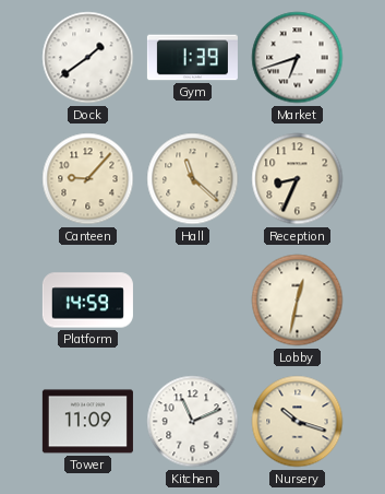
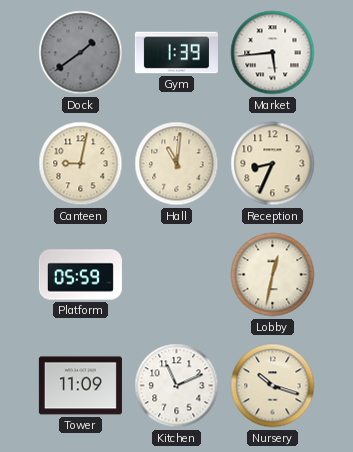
Dock dial: white -> grey (81, 53)
Market: 6:42 -> 5:44 (273, 53)
Canteen: 9:07 -> 9:02 (81, 164)
Hall: 11:22 -> 11:01 (177, 164)
Platform: 14:59 -> 05:59 (80, 275)
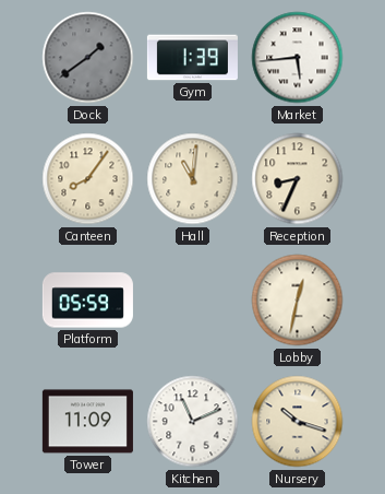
Canteen: 9:02 -> 8:06 (88, 179)
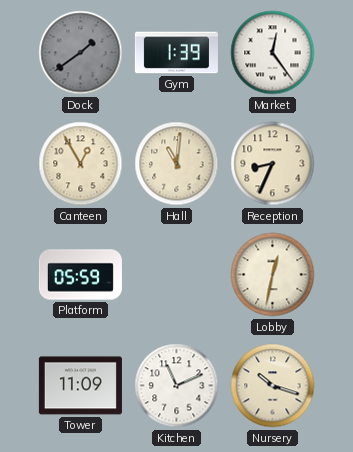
Market: 5:44 -> 12:24 (273, 53)
Canteen: 8:06 -> 12:55 (81, 164)
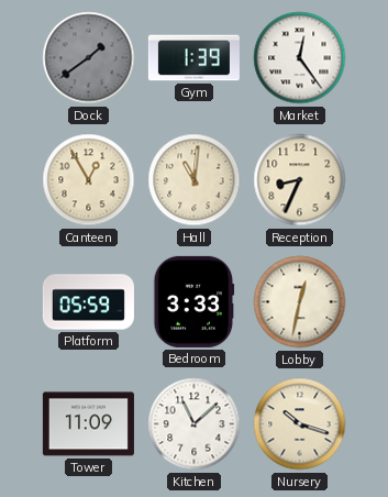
Bedroom: none -> 3:33 (195, 301)
Kitchen: 11:11 -> 11:08 (195, 424)
